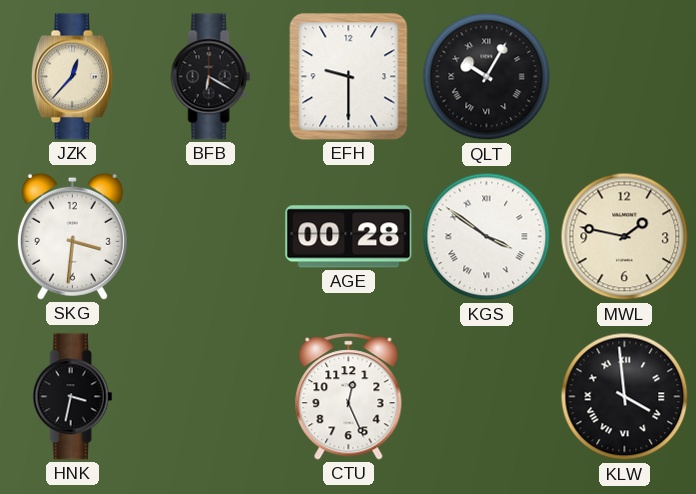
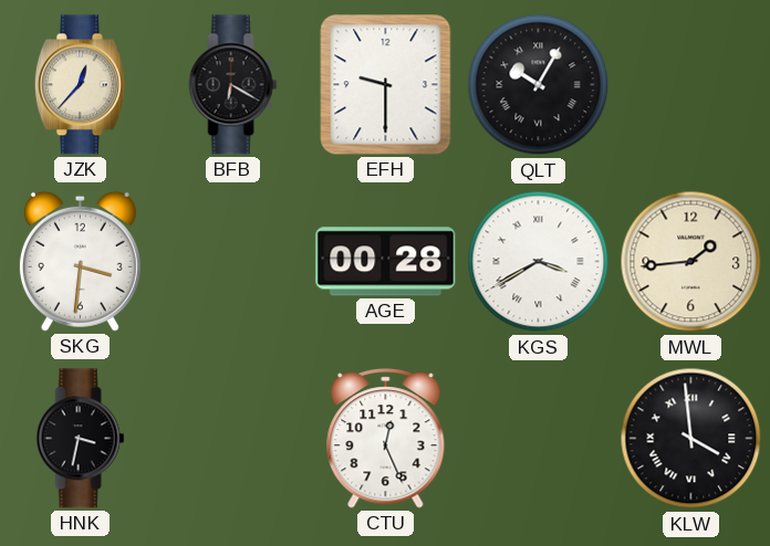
KGS: 3:51 -> 3:40 (539, 262)
MWL: 1:47 -> 1:44 (691, 262)
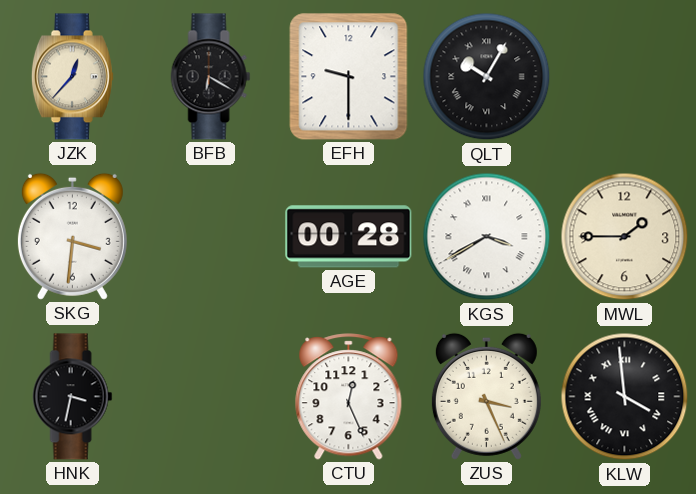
MWL: 1:44 -> 1:45 (625, 237)
ZUS: none -> 3:26 (486, 396)
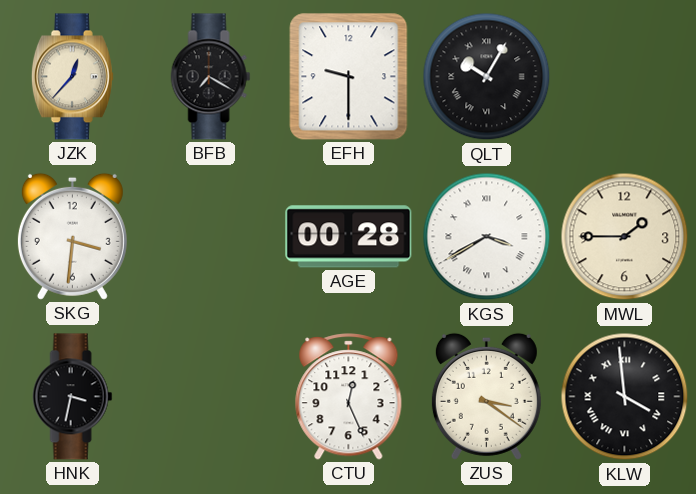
BFB: 6:20 -> 7:20 (211, 77)
ZUS: 3:26 -> 3:21 (486, 396)
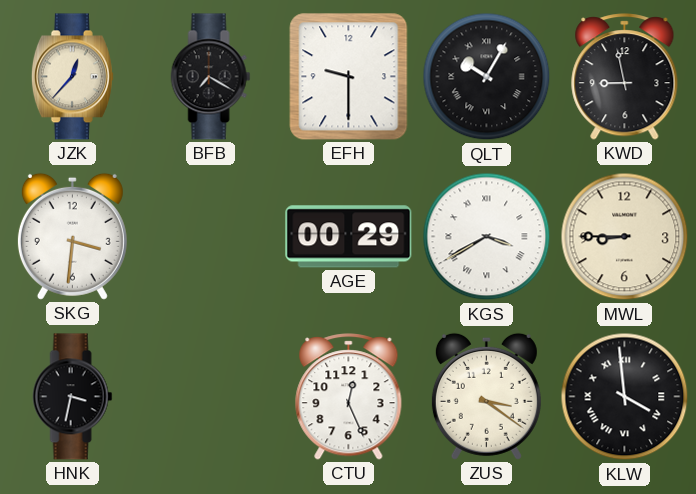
KWD: none -> 8:58 (625, 77)
AGE: 00:28 -> 00:29 (349, 237)
MWL: 1:45 -> 8:45 (625, 237)
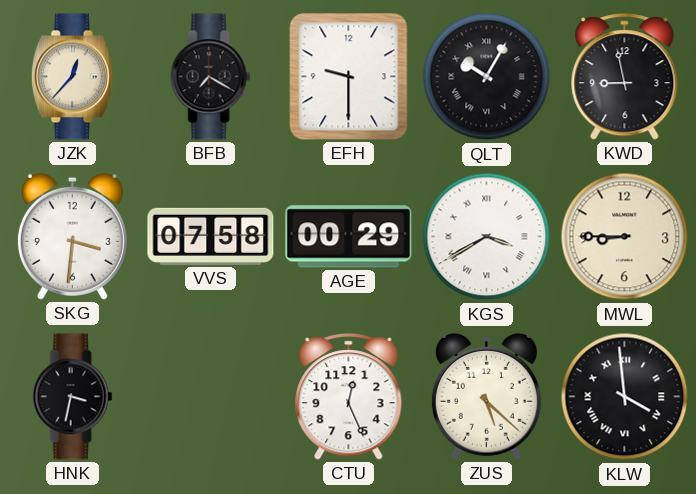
VVS: none -> 07:58 (211, 236)
ZUS: 3:21 -> 5:22 (486, 396)
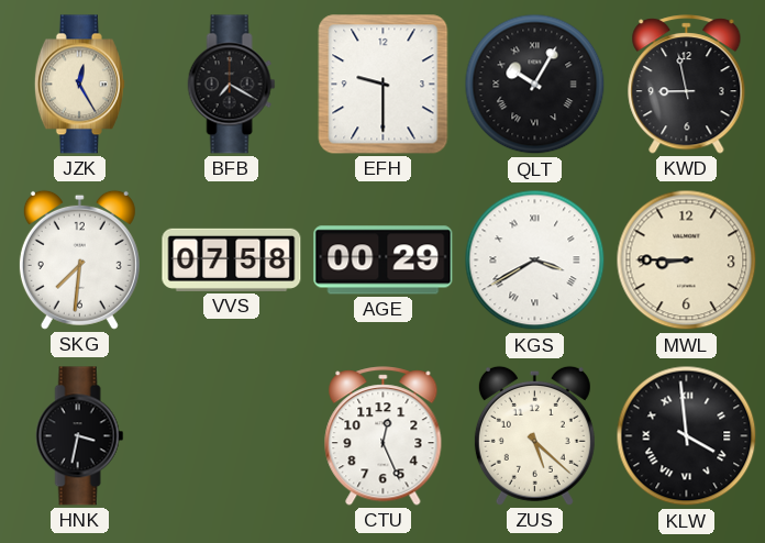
JZK: 12:37 -> 12:25 (79, 85)
SKG: 3:31 -> 7:31 (79, 259)
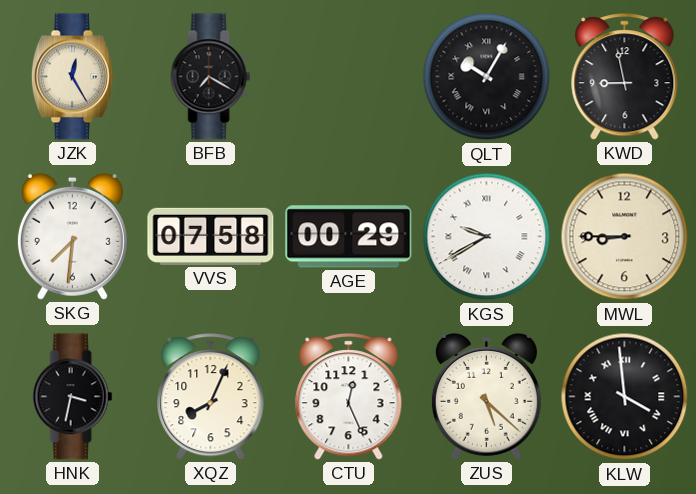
EFH: 9:30 -> none (384, 85)
KGS: 3:40 -> 9:40 (487, 237)
XQZ: none -> 8:04 (211, 397)
